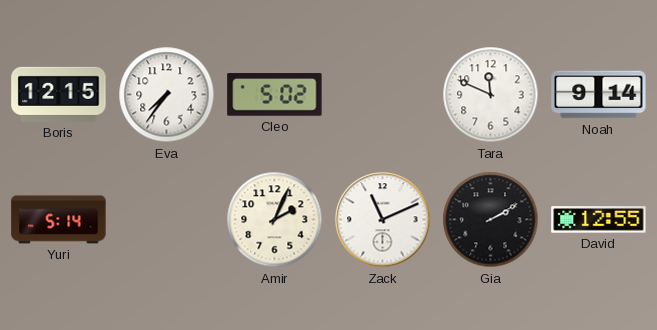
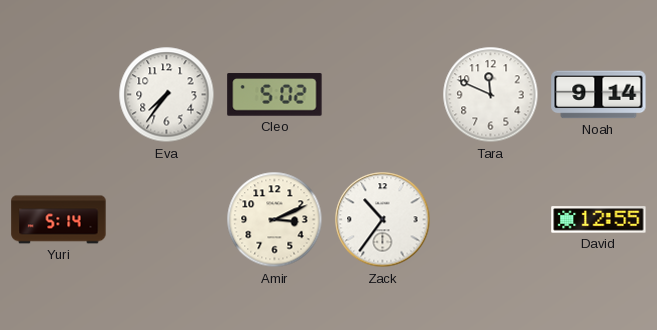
Boris: 12:15 -> none (59, 94)
Amir: 2:04 -> 3:11 (275, 220)
Zack: 11:11 -> 10:36 (383, 220)
Gia: 2:10 -> none (491, 220)
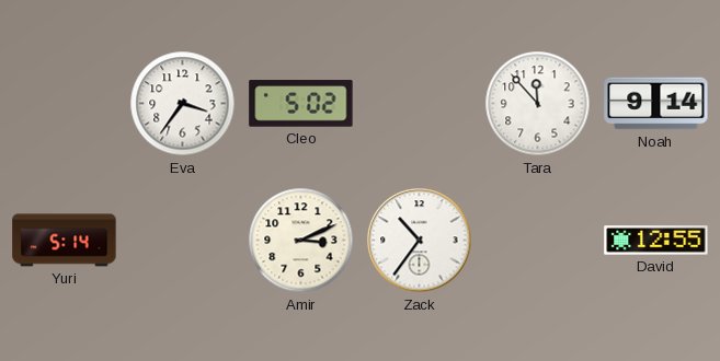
Eva: 7:36 -> 3:36 (183, 104)
Tara: 11:49 -> 11:53 (538, 104)
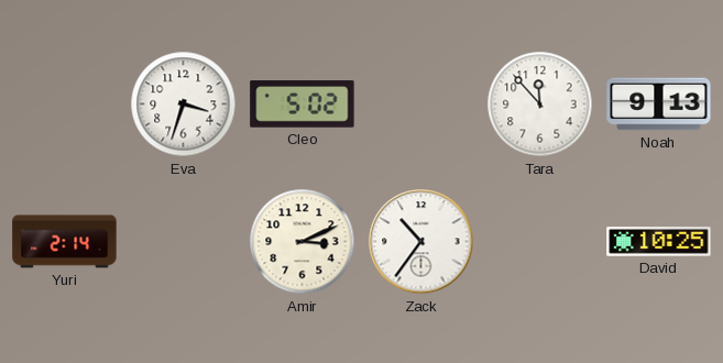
Eva: 3:36 -> 3:33 (184, 105)
Noah: 9:14 -> 9:13 (659, 105)
Yuri: 5:14 -> 2:14 (65, 242)
David: 12:55 -> 10:25 (659, 242)
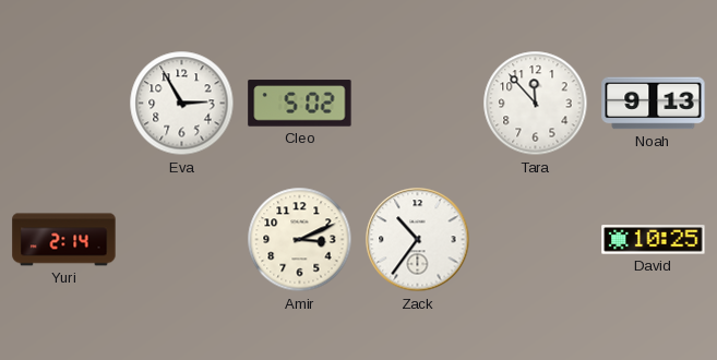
Eva: 3:33 -> 2:55 (182, 104)
